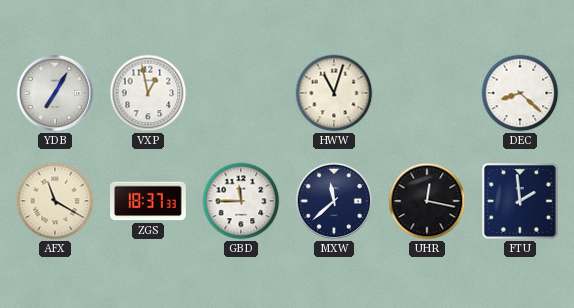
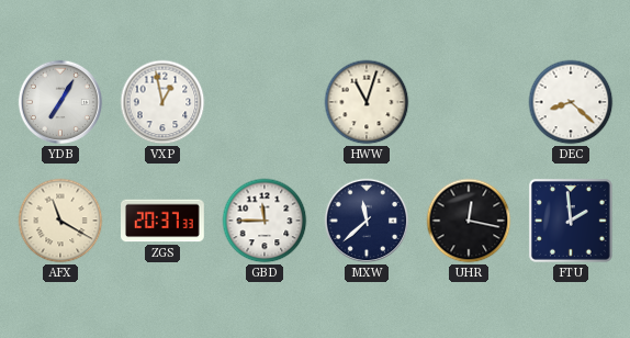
ZGS: 18:37 -> 20:37 (164, 221)
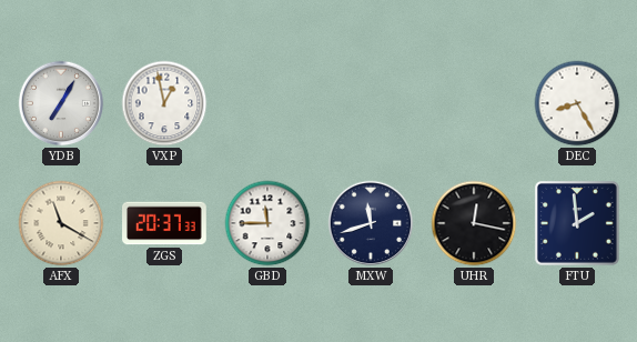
HWW: 11:03 -> none (367, 102)
DEC: 8:22 -> 8:25 (577, 103)
MXW: 11:38 -> 11:42 (371, 223)
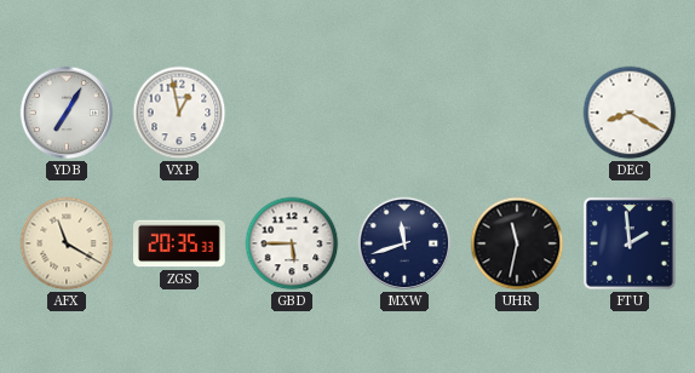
DEC: 8:25 -> 8:20 (630, 113)
ZGS: 20:37 -> 20:35 (180, 243)
GBD: 11:45 -> 5:45 (292, 243)
UHR: 12:17 -> 11:32 (517, 243)
